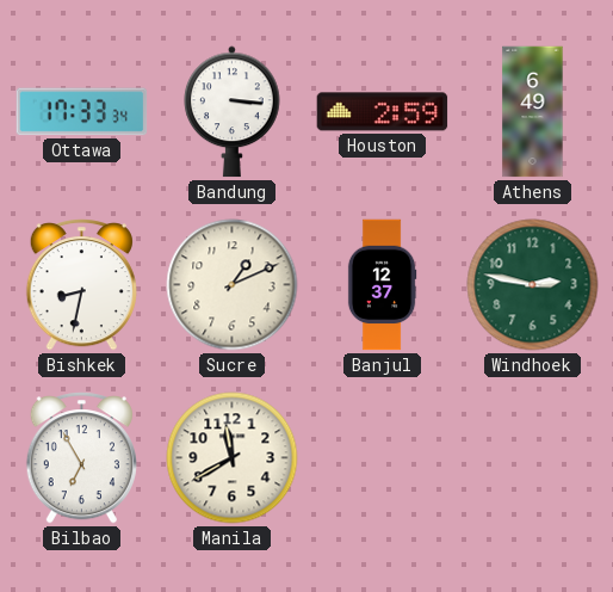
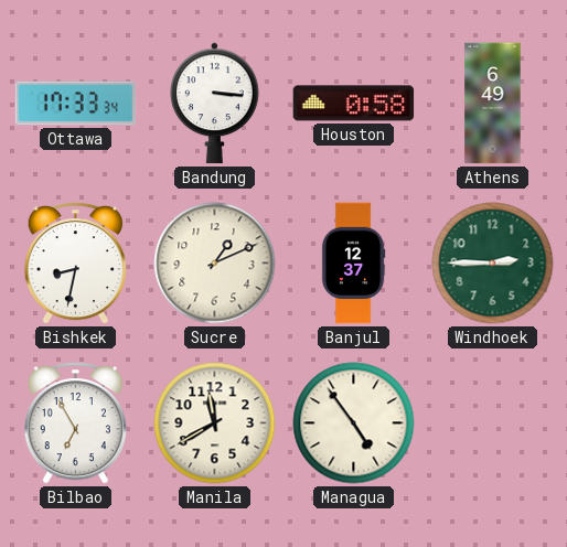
Houston: 2:59 -> 0:58 (354, 104)
Windhoek: 2:47 -> 2:45 (493, 264)
Managua: none -> 4:54 (354, 423)
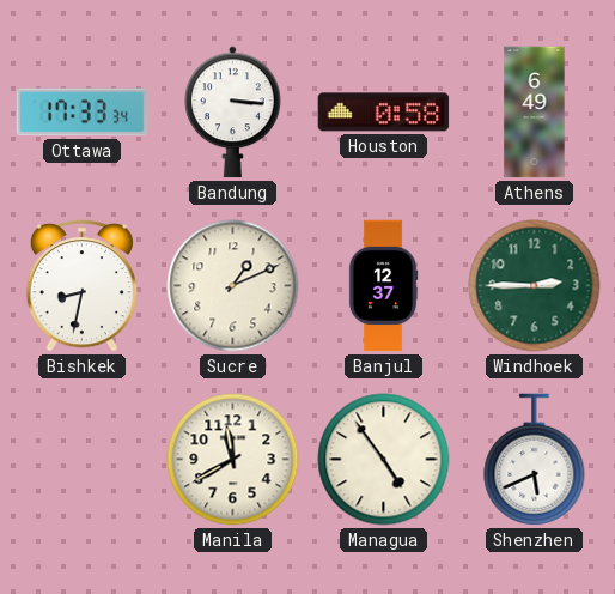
Bilbao: 6:55 -> none (75, 423)
Shenzhen: none -> 5:41 (535, 460)
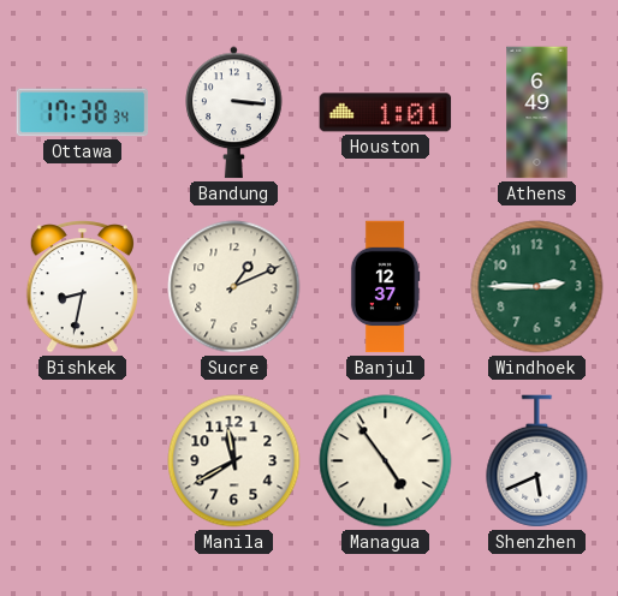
Ottawa: 17:33 -> 17:38 (83, 113)
Houston: 0:58 -> 1:01 (386, 113)
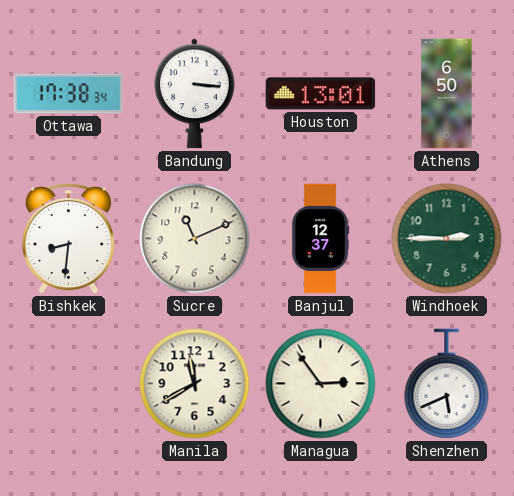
Houston: 1:01 -> 13:01 (321, 94)
Athens: 6:49 -> 6:50 (447, 94)
Bishkek: 8:32 -> 8:31 (68, 239)
Sucre: 1:11 -> 11:11 (195, 239)
Managua: 4:54 -> 2:54 (321, 384)
